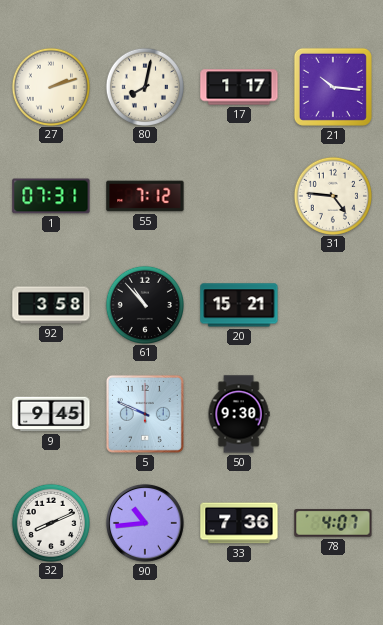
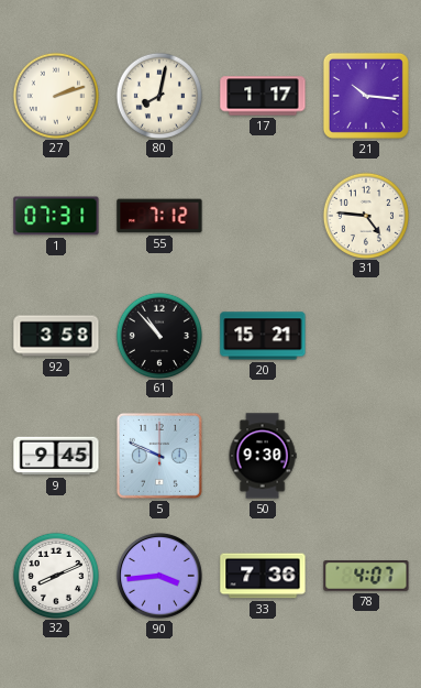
90: 10:44 -> 3:44 (159, 576)
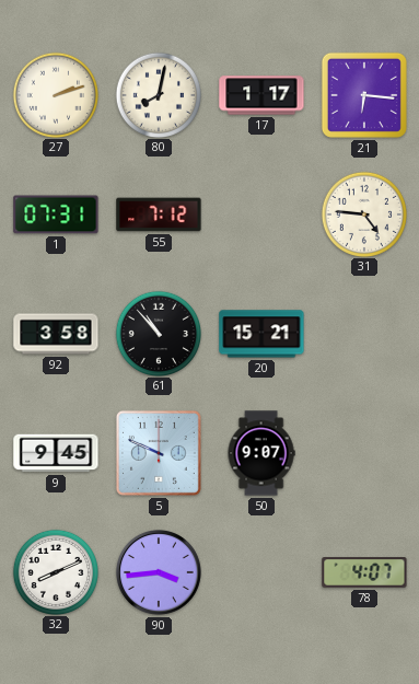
21: 10:16 -> 6:16 (364, 95)
50: 9:30 -> 9:07 (261, 453)
33: 7:36 -> none (263, 576)
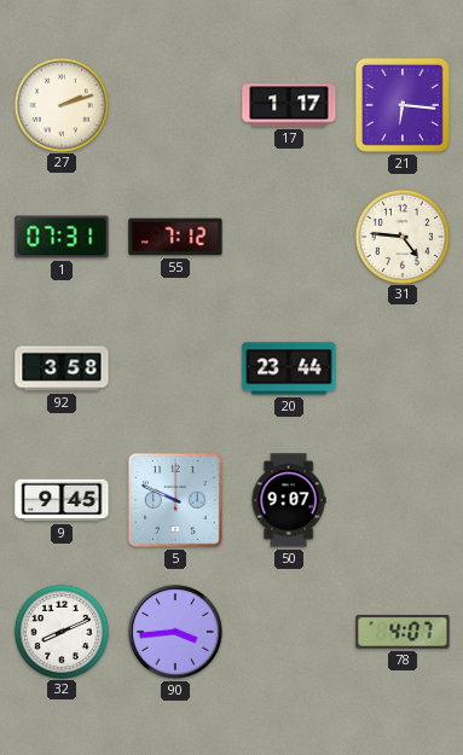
80: 8:02 -> none (158, 94)
61: 10:53 -> none (158, 333)
20: 15:21 -> 23:44 (289, 368)
